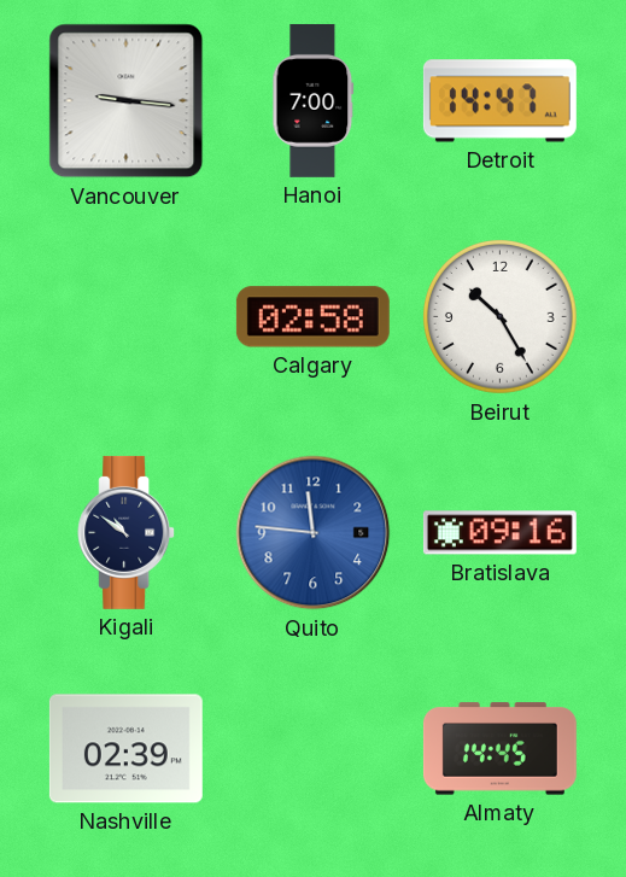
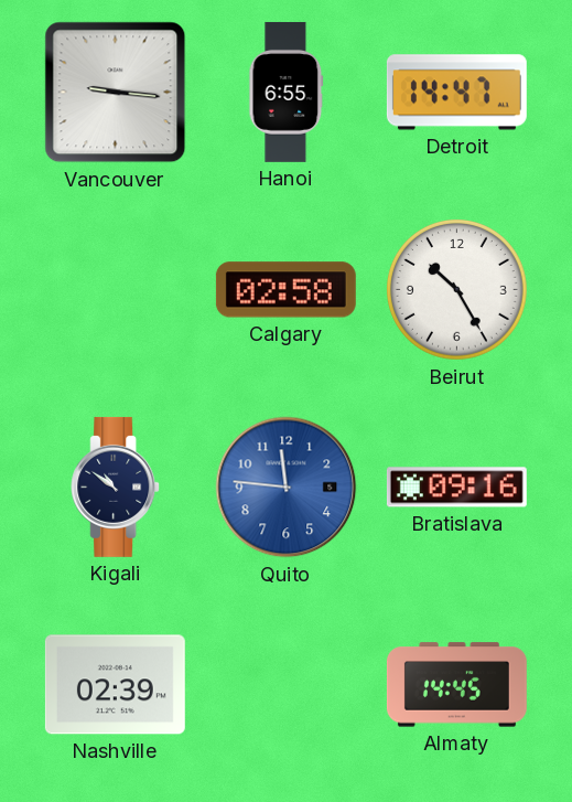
Hanoi: 7:00 -> 6:55 (287, 92)
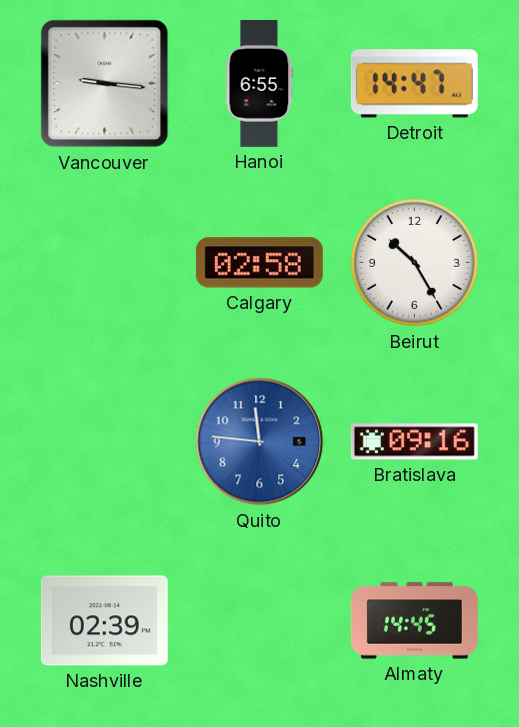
Kigali: 10:51 -> none (116, 486)
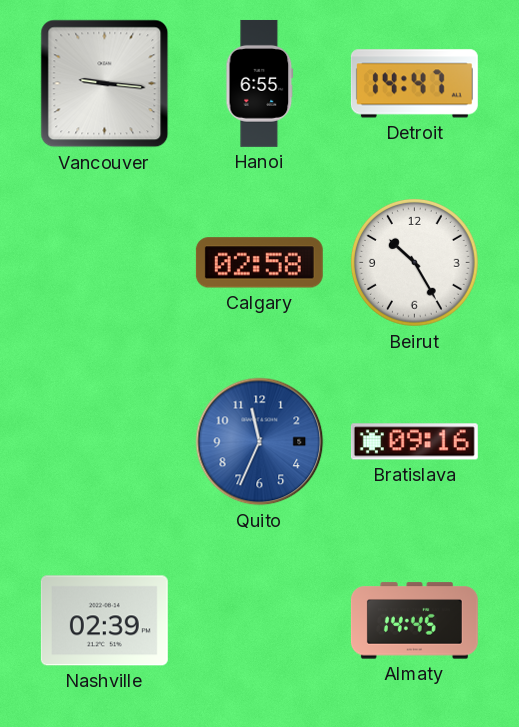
Quito: 11:46 -> 11:34 (260, 442)
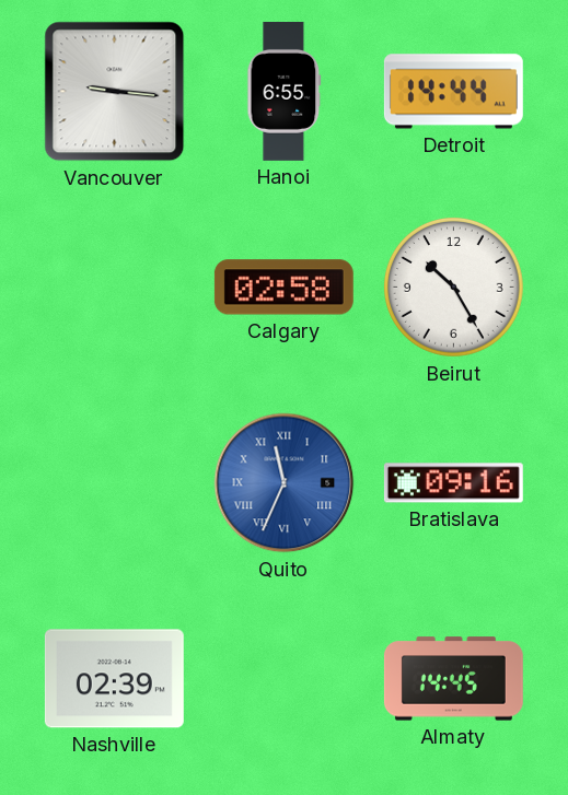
Detroit: 14:47 -> 14:44 (453, 92)
Quito numerals: Arabic -> Roman (285, 483)
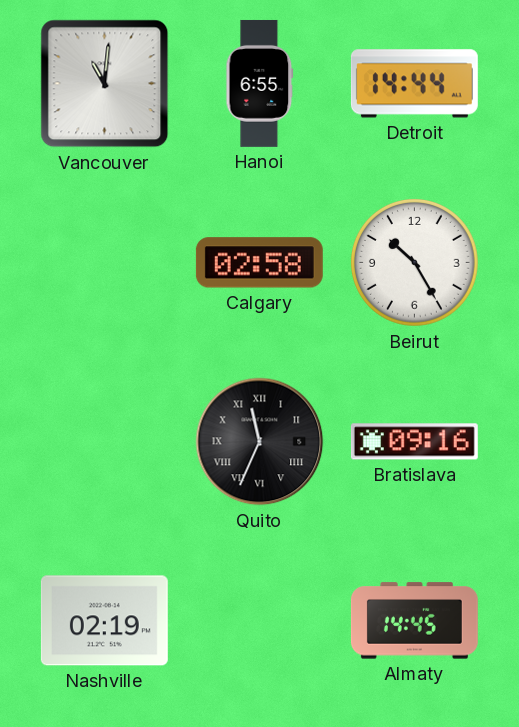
Vancouver: 9:16 -> 11:01 (105, 84)
Quito dial: blue -> black (260, 442)
Nashville: 02:39 -> 02:19 (104, 621)
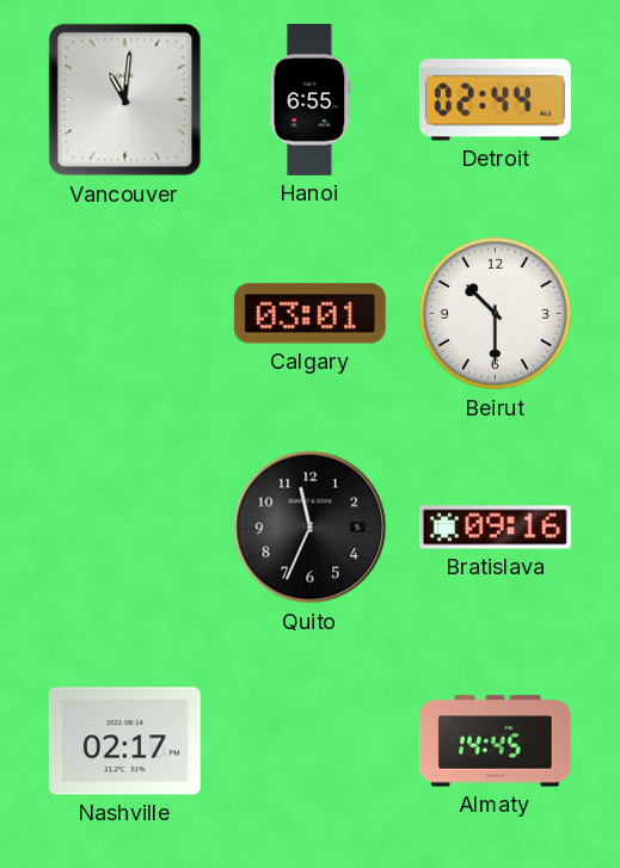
Detroit: 14:44 -> 02:44 (495, 100)
Calgary: 02:58 -> 03:01 (309, 314)
Beirut: 10:25 -> 10:30 (496, 314)
Quito numerals: Roman -> Arabic (311, 528)
Nashville: 02:19 -> 02:17 (124, 741)
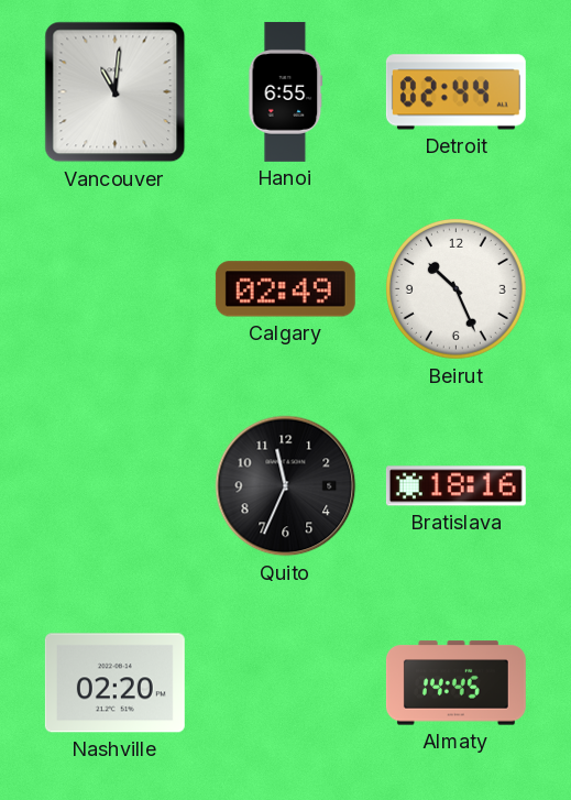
Calgary: 03:01 -> 02:49 (285, 289)
Beirut: 10:30 -> 10:26 (457, 289)
Bratislava: 09:16 -> 18:16 (455, 486)
Nashville: 02:17 -> 02:20 (114, 683)
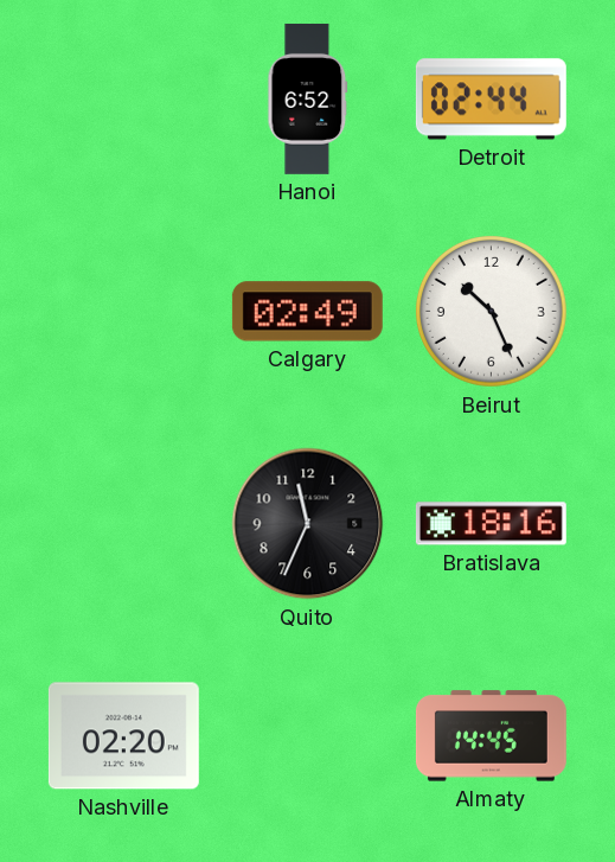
Vancouver: 11:01 -> none (116, 92)
Hanoi: 6:55 -> 6:52 (308, 98)
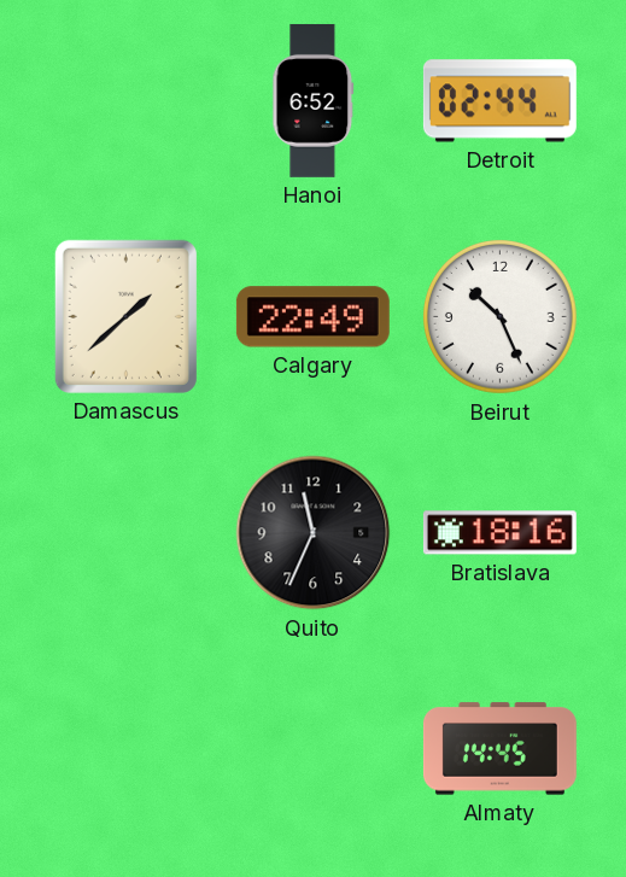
Damascus: none -> 1:38 (125, 316)
Calgary: 02:49 -> 22:49 (312, 317)
Nashville: 02:20 -> none (123, 736)
